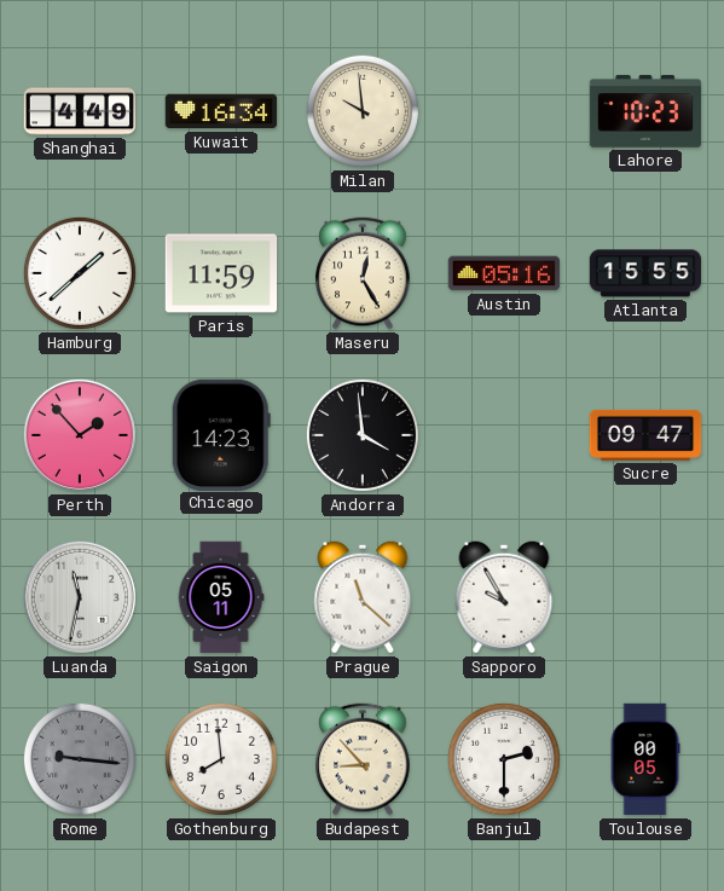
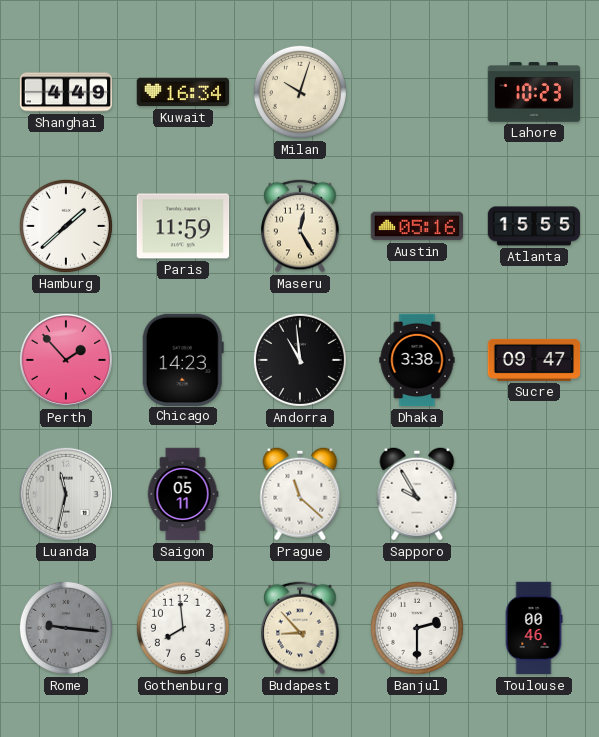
Milan: 9:59 -> 10:03 (300, 92)
Andorra: 3:59 -> 10:59 (300, 360)
Dhaka: none -> 3:38 (417, 360)
Toulouse: 00:05 -> 00:46 (534, 628)
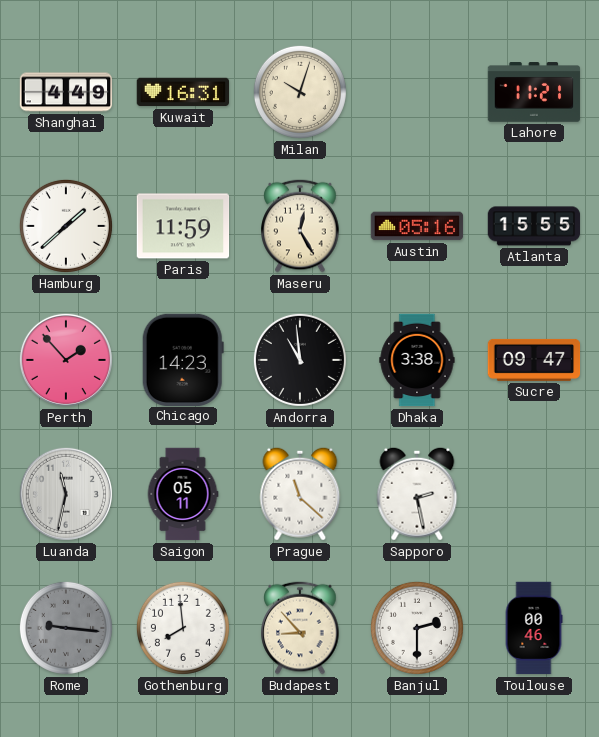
Kuwait: 16:34 -> 16:31 (183, 92)
Lahore: 10:23 -> 11:21 (534, 92)
Sapporo: 9:55 -> 2:28 (417, 494)
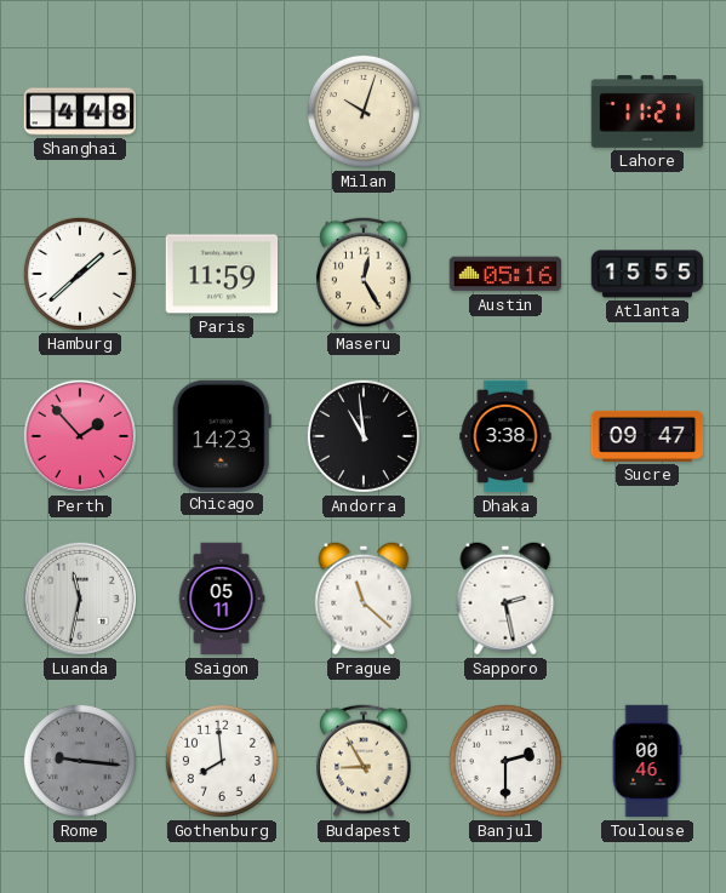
Shanghai: 4:49 -> 4:48 (80, 111)
Kuwait: 16:31 -> none (183, 92)
Budapest: 8:53 -> 8:55 (364, 761)
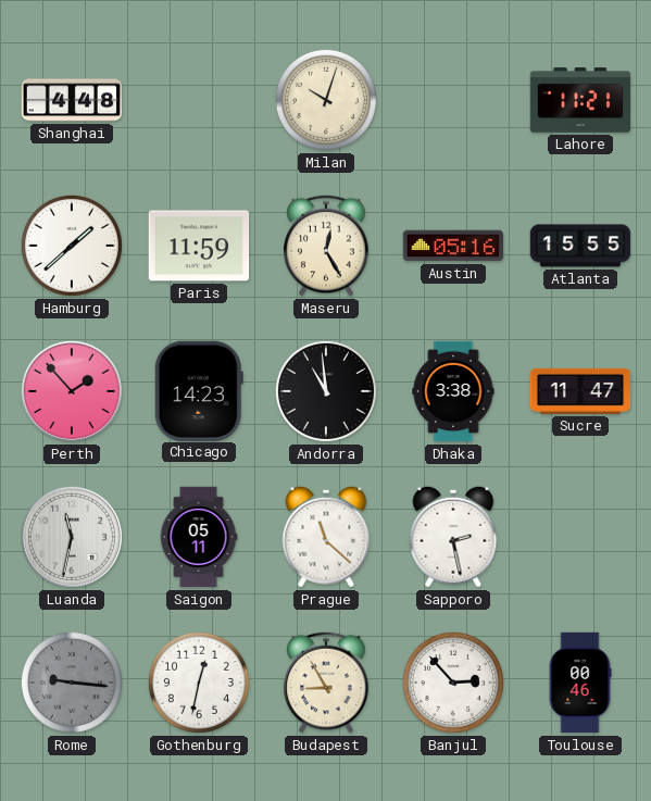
Sucre: 09:47 -> 11:47 (580, 391)
Gothenburg: 7:59 -> 12:32 (199, 683)
Banjul: 2:30 -> 2:53 (453, 683)
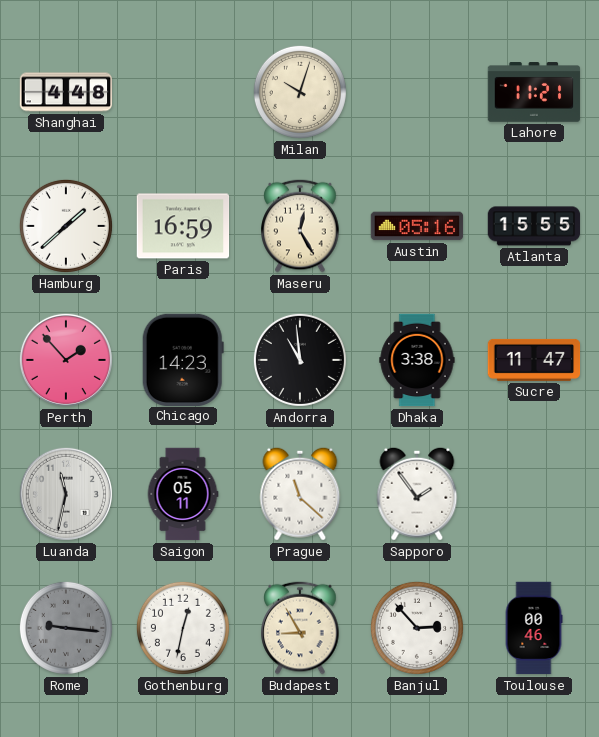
Paris: 11:59 -> 16:59 (183, 226)
Sapporo: 2:28 -> 1:54 (417, 494)
